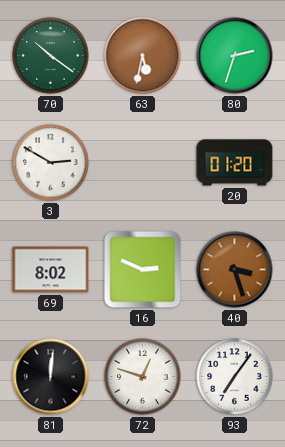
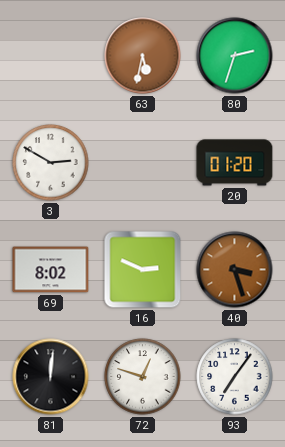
70: 10:21 -> none (51, 56)
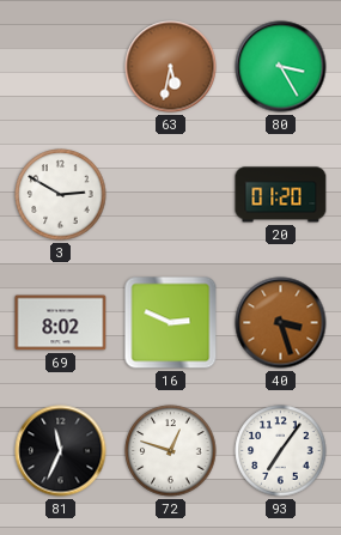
80: 2:33 -> 3:25 (281, 67)
81: 12:01 -> 11:34 (61, 451)
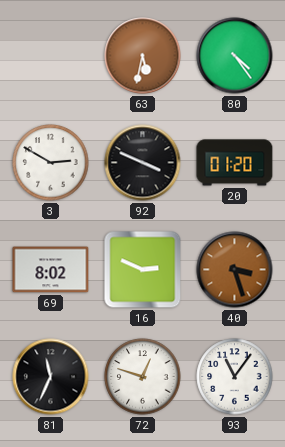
80: 3:25 -> 4:24 (235, 56)
92: none -> 3:49 (143, 163)
93: 7:06 -> 11:06 (235, 377)
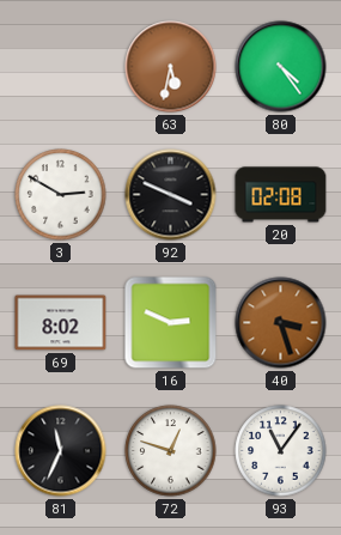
20: 01:20 -> 02:08 (281, 195)
